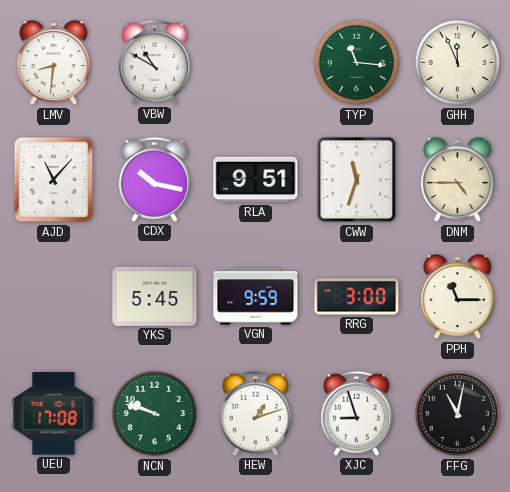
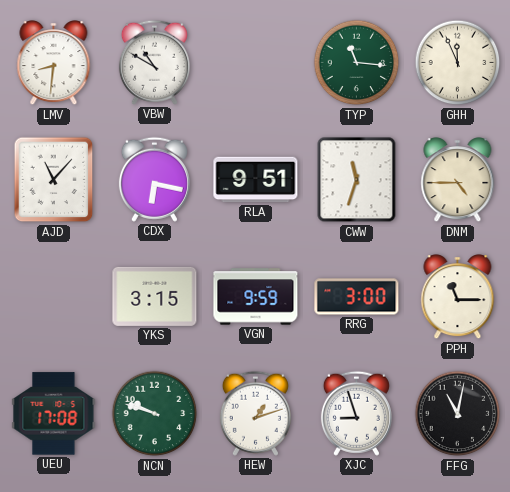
CDX: 10:17 -> 6:17 (154, 179)
YKS: 5:45 -> 3:15 (155, 296)
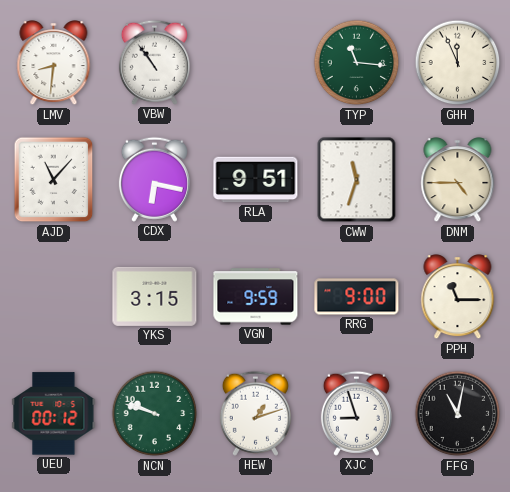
VBW: 10:50 -> 10:54 (154, 62)
RRG: 3:00 -> 9:00 (357, 297)
UEU: 17:08 -> 00:12 (54, 414)
